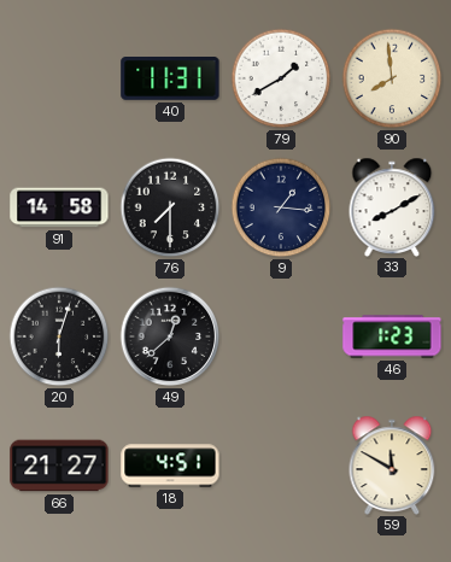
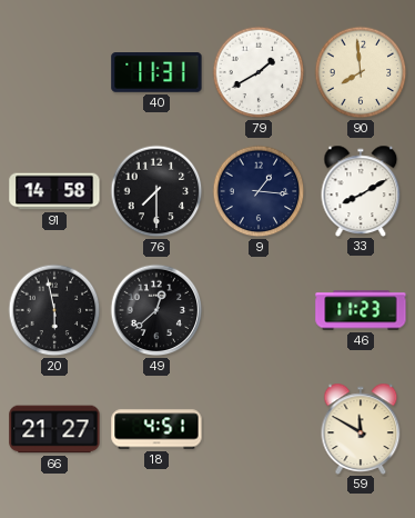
20: 6:03 -> 5:58 (54, 310)
46: 1:23 -> 11:23 (361, 310)
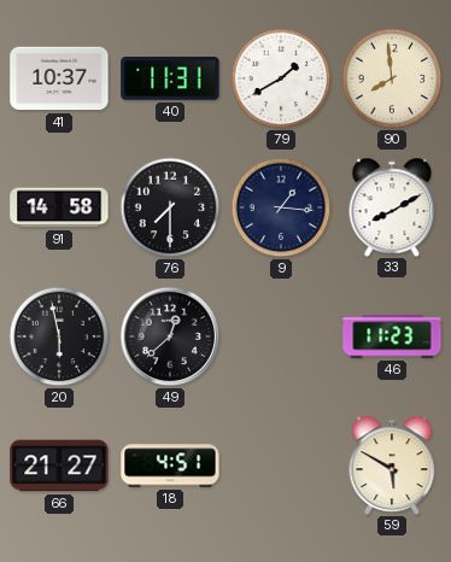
41: none -> 10:37 (59, 78)
59: 11:50 -> 5:50 (392, 464)
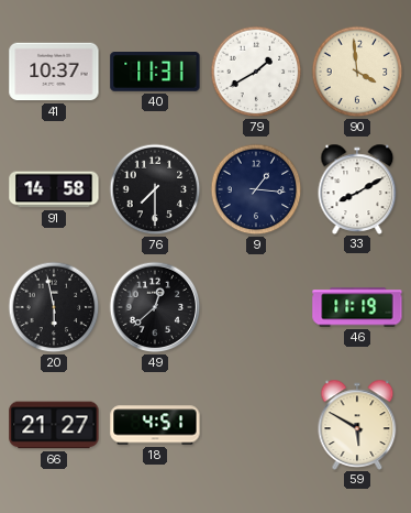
90: 7:59 -> 3:59 (357, 72)
46: 11:23 -> 11:19 (357, 307)
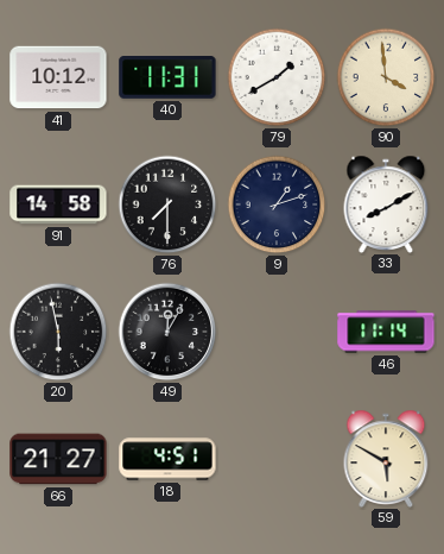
41: 10:37 -> 10:12 (58, 77)
9: 1:16 -> 1:12 (277, 204)
49: 12:38 -> 12:05 (167, 332)
46: 11:19 -> 11:14 (386, 332)
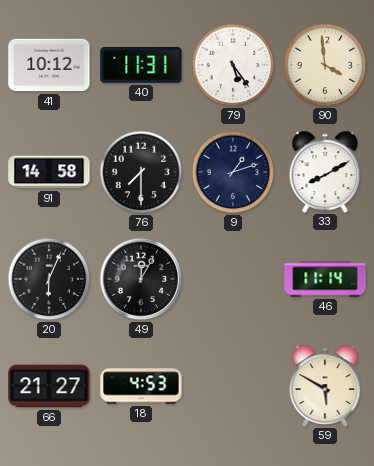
79: 1:40 -> 5:24 (233, 65)
20: 5:58 -> 6:04 (49, 279)
18: 4:51 -> 4:53 (141, 386)
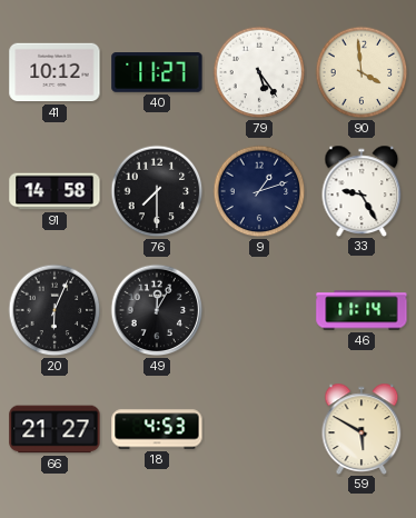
40: 11:31 -> 11:27 (157, 73)
33: 8:10 -> 9:25 (361, 190)
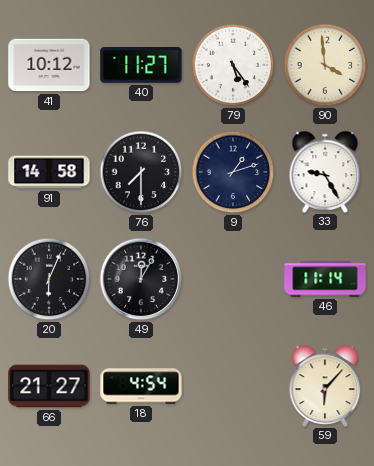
18: 4:53 -> 4:54 (141, 386)
59: 5:50 -> 6:07 (325, 385)
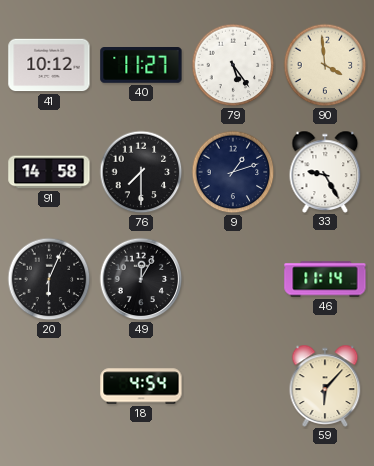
66: 21:27 -> none (49, 386)
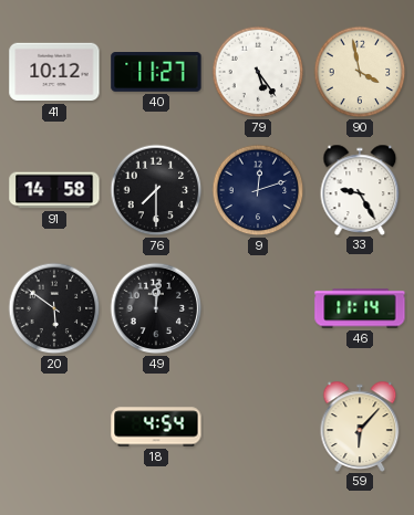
90: 3:59 -> 3:58 (360, 72)
9: 1:12 -> 12:12 (258, 190)
20: 6:04 -> 5:51 (54, 308)
49: 12:05 -> 12:01 (156, 308)
